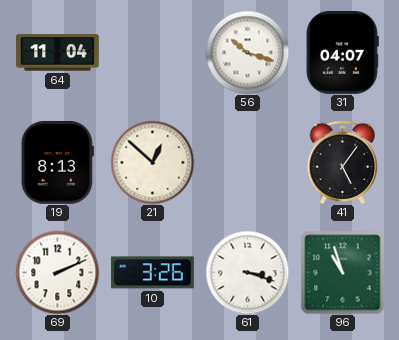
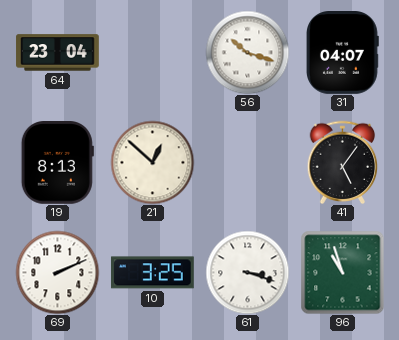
64: 11:04 -> 23:04 (58, 53)
10: 3:26 -> 3:25 (152, 273)
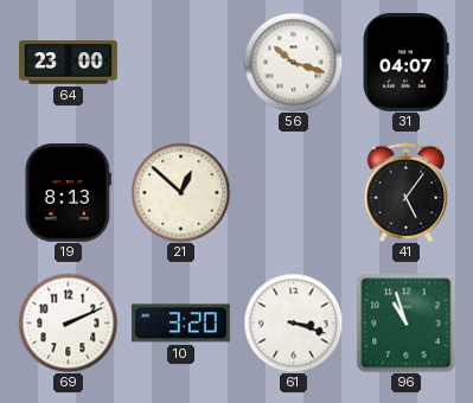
64: 23:04 -> 23:00 (69, 63)
10: 3:25 -> 3:20 (180, 324)
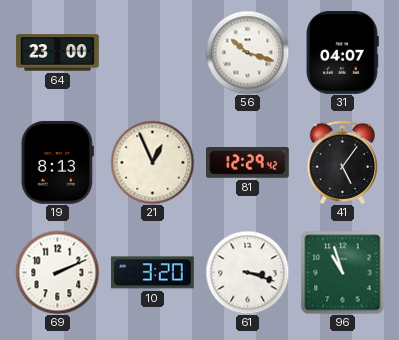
21: 12:52 -> 12:56 (152, 162)
81: none -> 12:29 (248, 163)
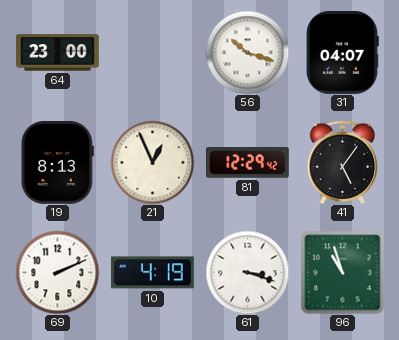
10: 3:20 -> 4:19 (152, 273)
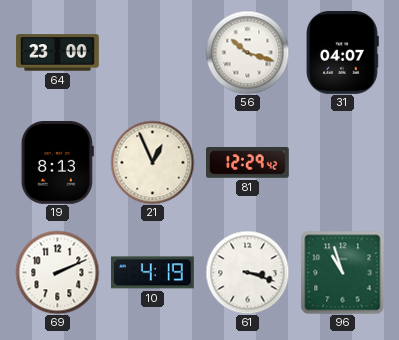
41: 5:06 -> none (343, 162)
